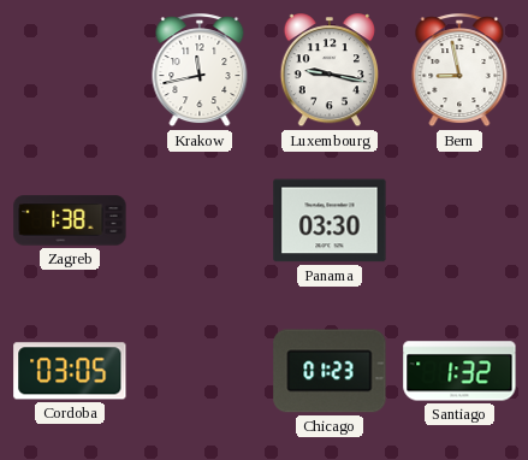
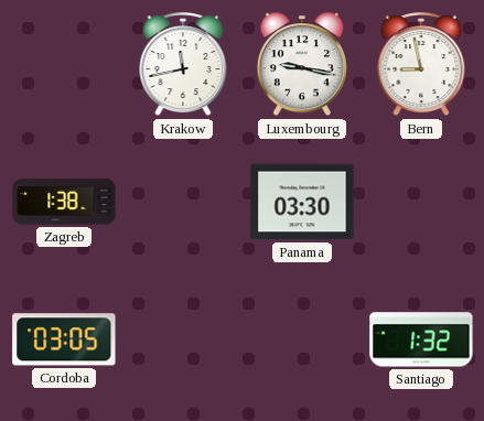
Chicago: 01:23 -> none (330, 371)
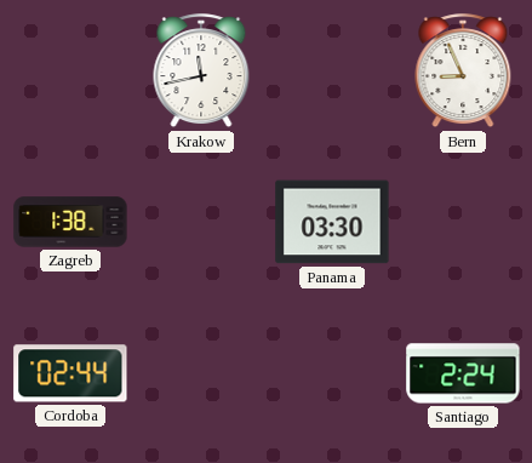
Luxembourg: 9:17 -> none (301, 65)
Bern: 8:58 -> 8:56 (463, 72)
Cordoba: 03:05 -> 02:44 (70, 373)
Santiago: 1:32 -> 2:24 (463, 373)
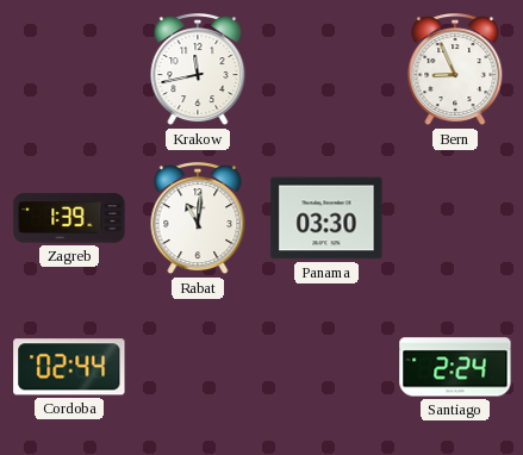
Zagreb: 1:38 -> 1:39 (69, 218)
Rabat: none -> 11:01 (198, 219)
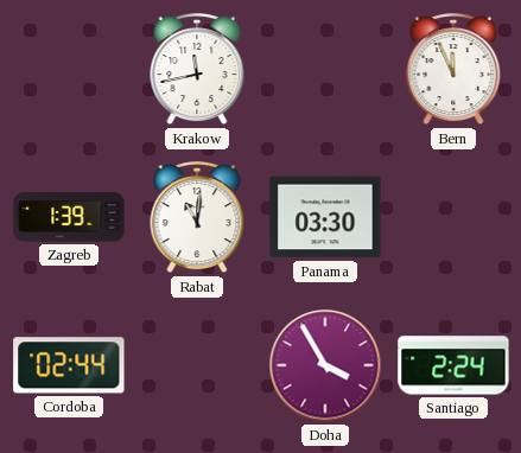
Bern: 8:56 -> 11:56 (453, 70)
Doha: none -> 3:55 (325, 365)
